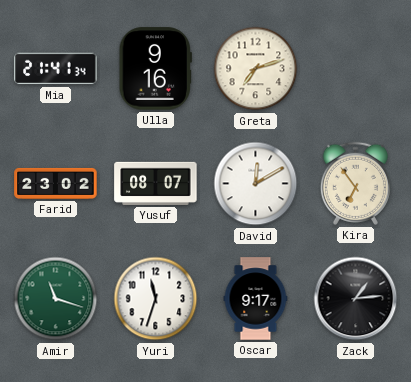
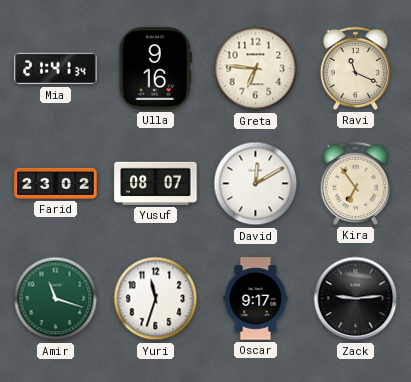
Greta: 7:12 -> 6:46 (256, 69)
Ravi: none -> 11:19 (355, 68)
Zack: 1:14 -> 9:14 (356, 299)
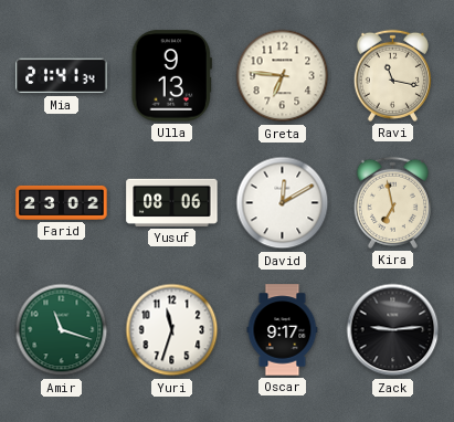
Ulla: 9:16 -> 9:13 (171, 76)
Ravi: 11:19 -> 11:17 (392, 75)
Yusuf: 08:07 -> 08:06 (172, 202)
Kira: 6:54 -> 6:58 (392, 202)
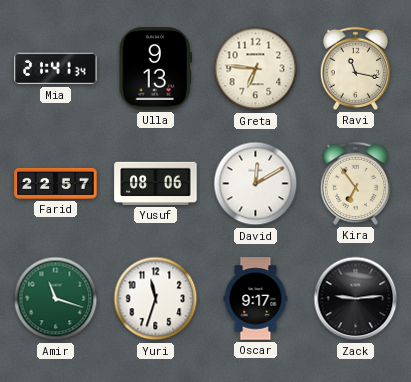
Farid: 23:02 -> 22:57 (56, 183)
Kira: 6:58 -> 6:54 (355, 183)
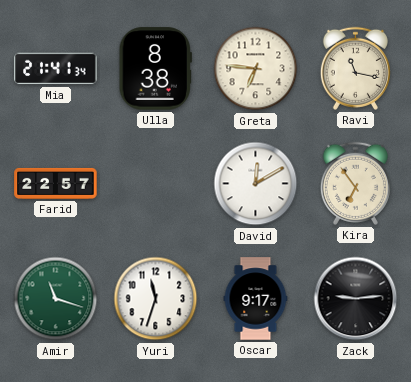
Ulla: 9:13 -> 8:38 (155, 69)
Yusuf: 08:06 -> none (156, 183)
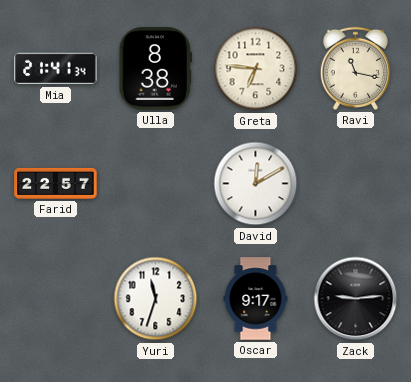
Kira: 6:54 -> none (355, 183)
Amir: 11:18 -> none (56, 299)
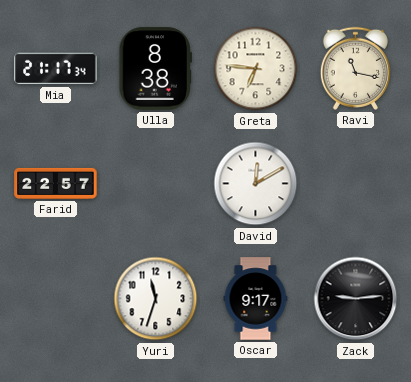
Mia: 21:41 -> 21:17 (56, 69)
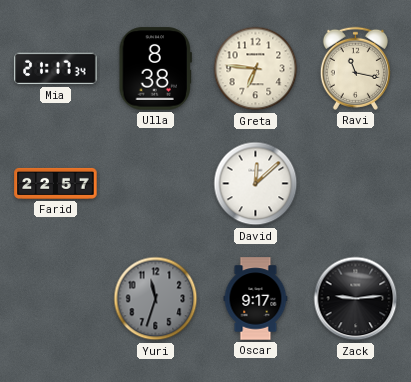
David: 12:10 -> 12:08 (256, 184)
Yuri dial: white -> grey (156, 299)
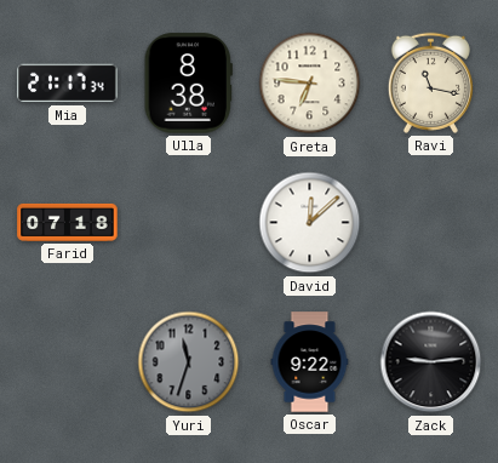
Farid: 22:57 -> 07:18 (68, 222)
Oscar: 9:17 -> 9:22 (310, 362)
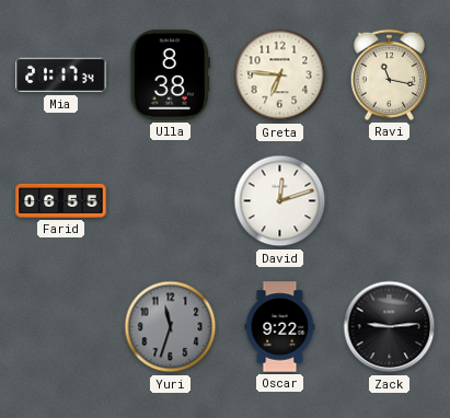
Farid: 07:18 -> 06:55 (61, 200)
David: 12:08 -> 12:12 (280, 201)
